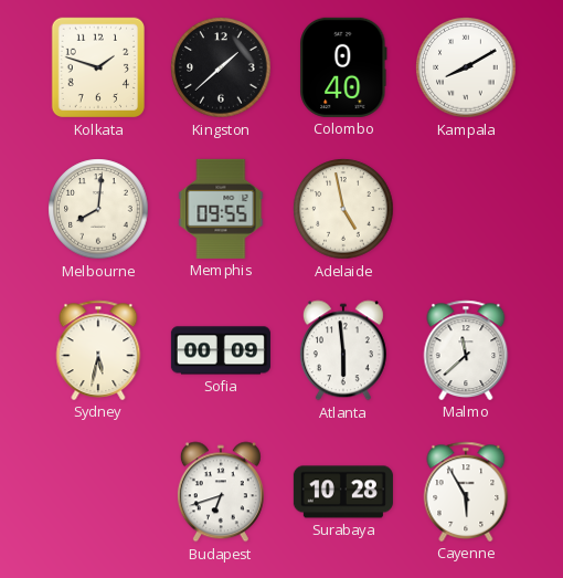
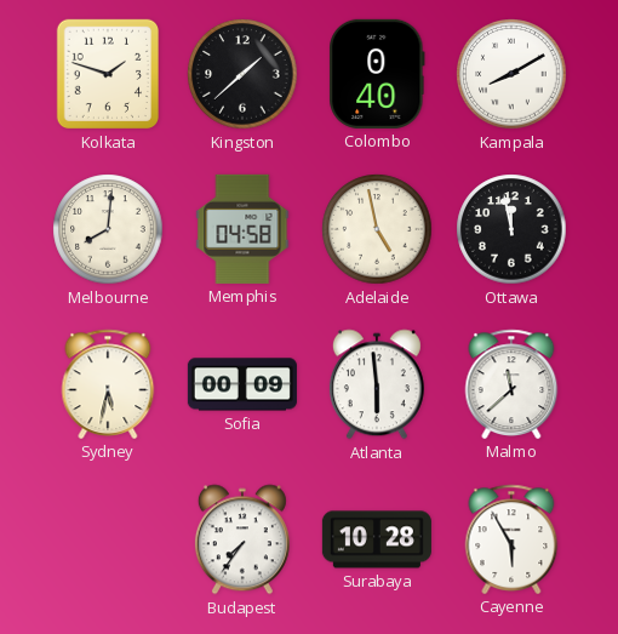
Memphis: 09:55 -> 04:58 (242, 229)
Ottawa: none -> 11:58 (511, 229)
Budapest: 6:42 -> 7:36 (242, 539)
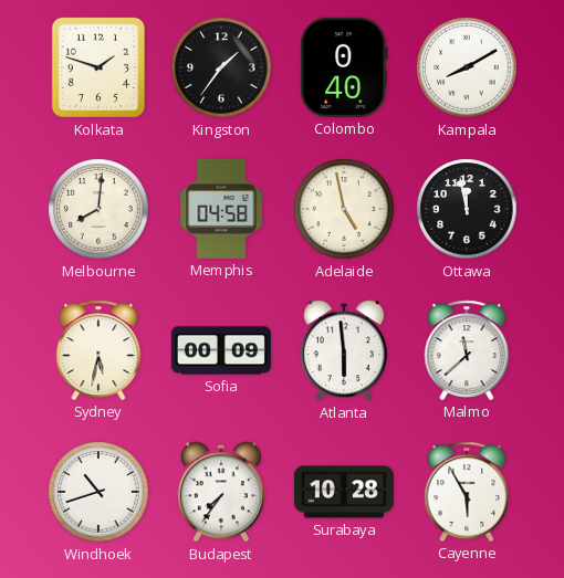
Kingston: 1:38 -> 1:36 (221, 67)
Windhoek: none -> 10:42 (98, 492)
